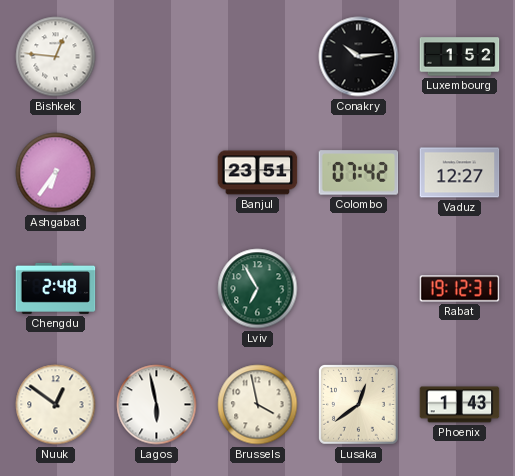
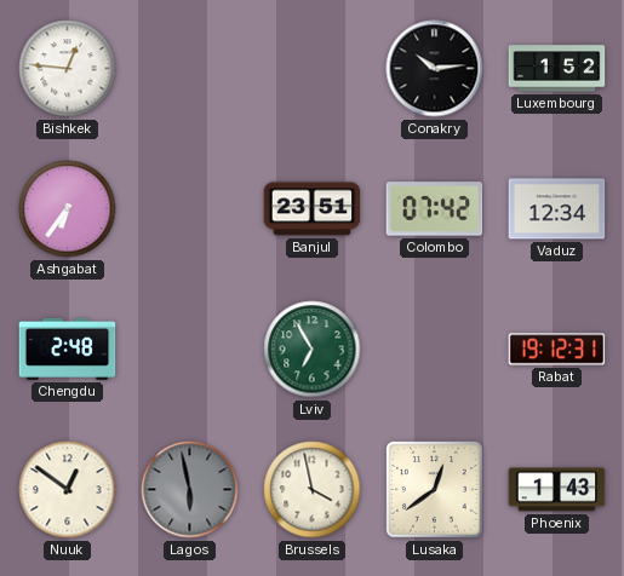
Vaduz: 12:27 -> 12:34 (557, 209)
Lagos dial: white -> grey (190, 490)
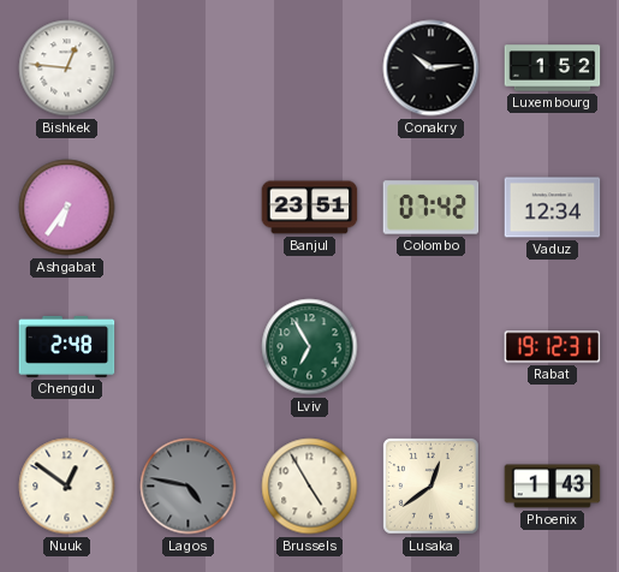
Lagos: 5:58 -> 4:47 (189, 487)
Brussels: 3:58 -> 4:55 (310, 487)
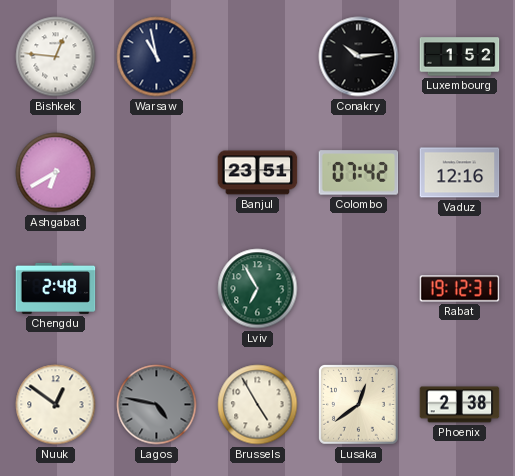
Warsaw: none -> 10:58 (157, 57)
Ashgabat: 6:36 -> 6:40 (56, 173)
Vaduz: 12:34 -> 12:16 (460, 173)
Phoenix: 1:43 -> 2:38 (460, 405)
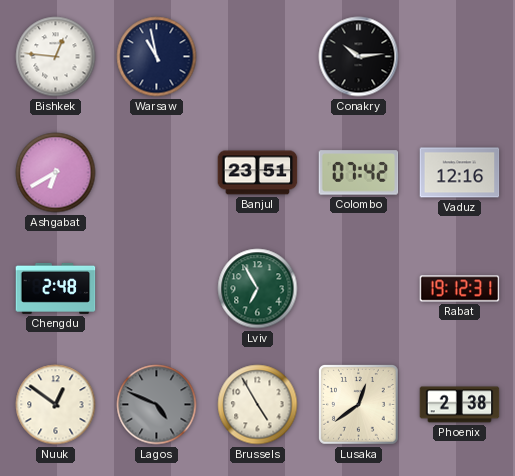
Luxembourg: 1:52 -> none (460, 57)
Lagos: 4:47 -> 4:49 (157, 405)
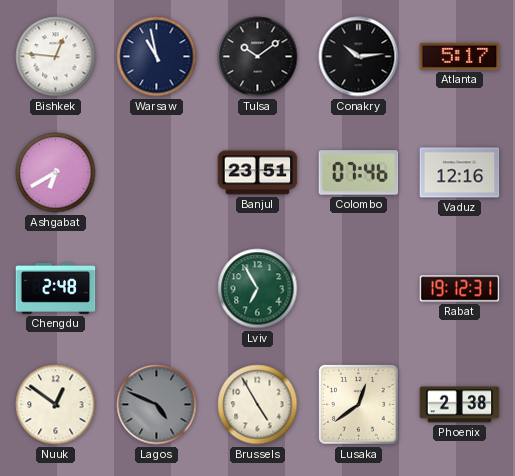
Tulsa: none -> 10:09 (258, 57)
Atlanta: none -> 5:17 (460, 56)
Colombo: 07:42 -> 07:46 (359, 173)
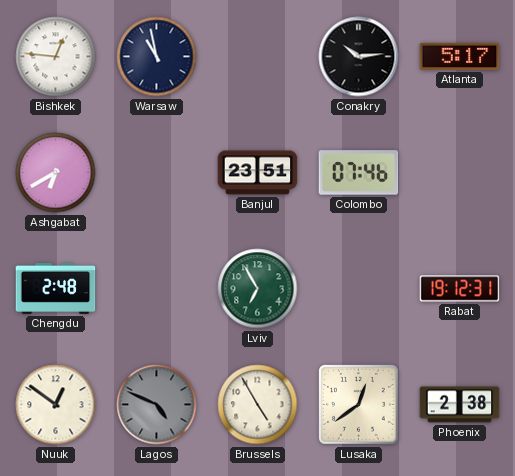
Tulsa: 10:09 -> none (258, 57)
Vaduz: 12:16 -> none (460, 173)
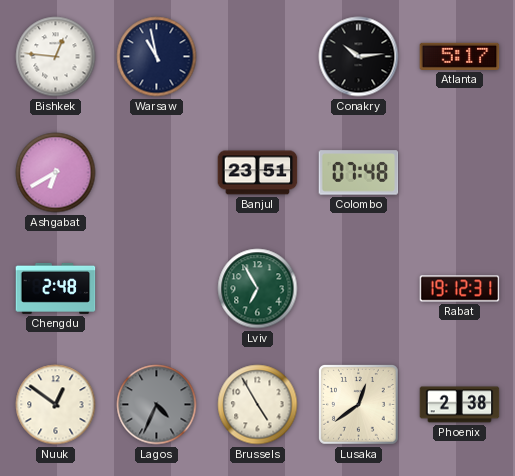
Colombo: 07:46 -> 07:48 (359, 173)
Lagos: 4:49 -> 4:34 (157, 405)
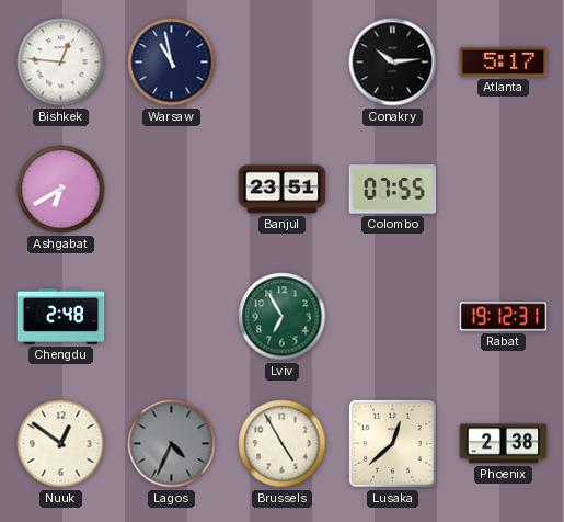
Colombo: 07:48 -> 07:55 (393, 190)
Lusaka: 12:39 -> 12:38 (393, 444)
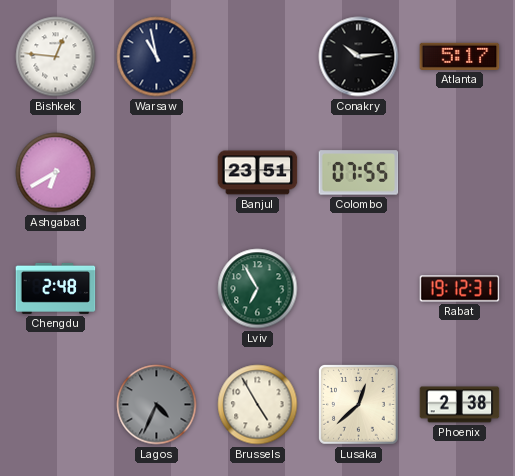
Nuuk: 12:51 -> none (61, 444)
